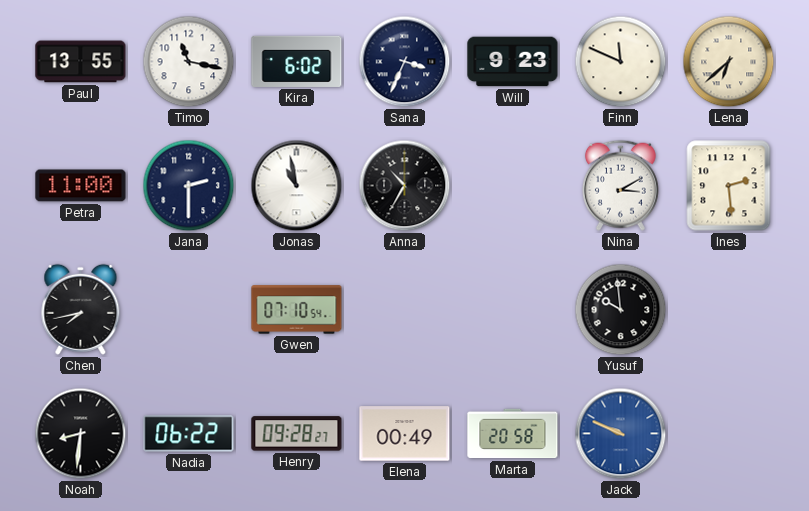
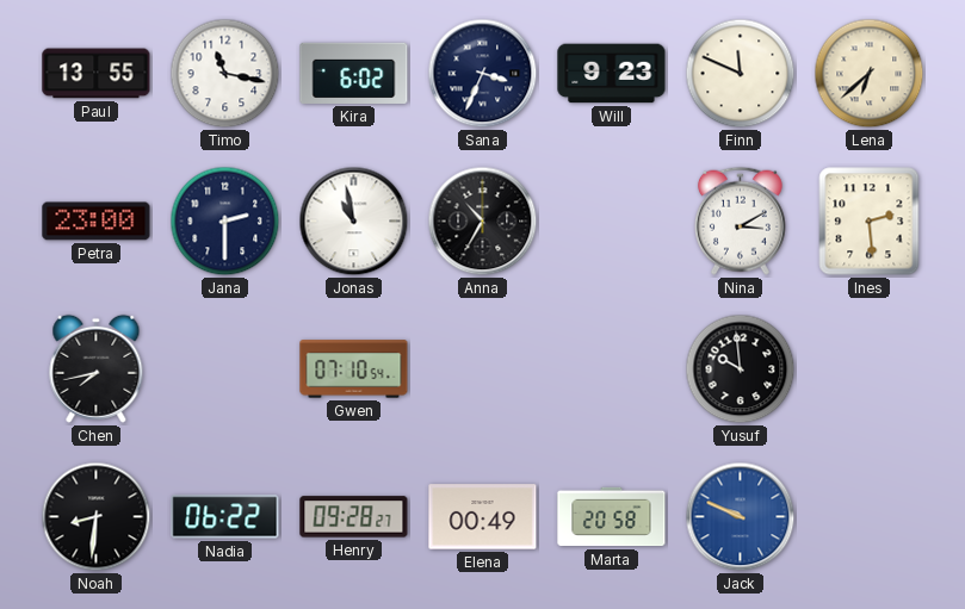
Petra: 11:00 -> 23:00 (97, 222)
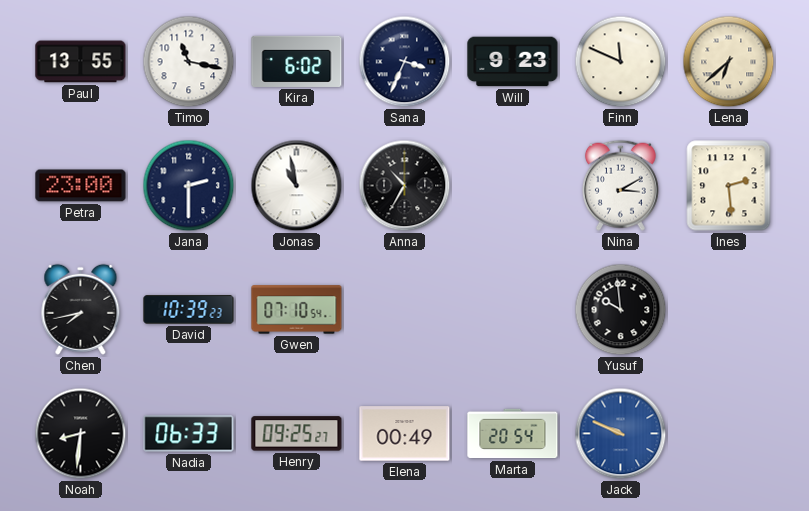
David: none -> 10:39 (189, 310)
Nadia: 06:22 -> 06:33 (189, 434)
Henry: 09:28 -> 09:25 (297, 434)
Marta: 20:58 -> 20:54 (513, 434)
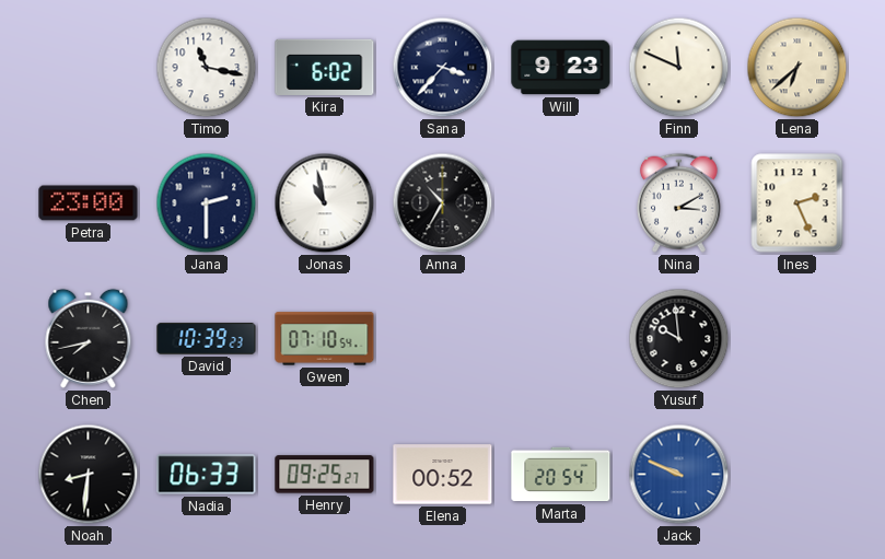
Paul: 13:55 -> none (81, 62)
Sana: 3:34 -> 3:37 (443, 68)
Ines: 2:29 -> 2:26 (797, 203)
Elena: 00:49 -> 00:52 (443, 475)
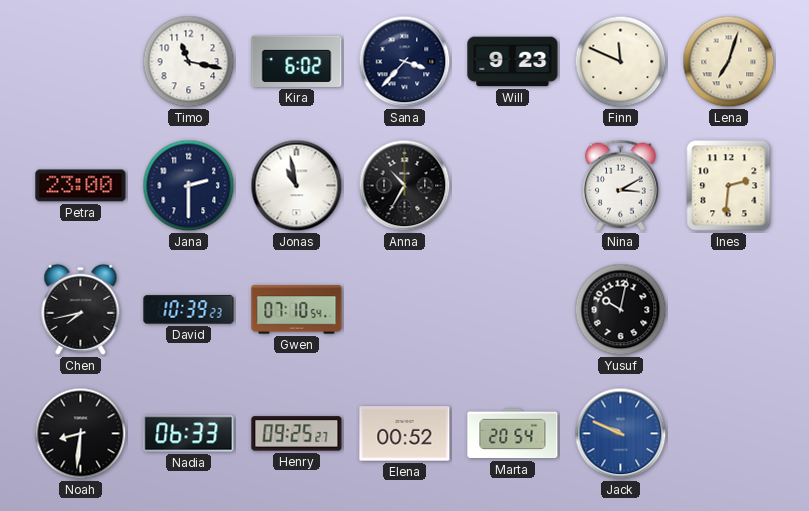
Lena: 6:38 -> 7:03 (729, 62)
Ines: 2:26 -> 2:31 (729, 186)
Yusuf: 9:59 -> 10:02 (621, 310)
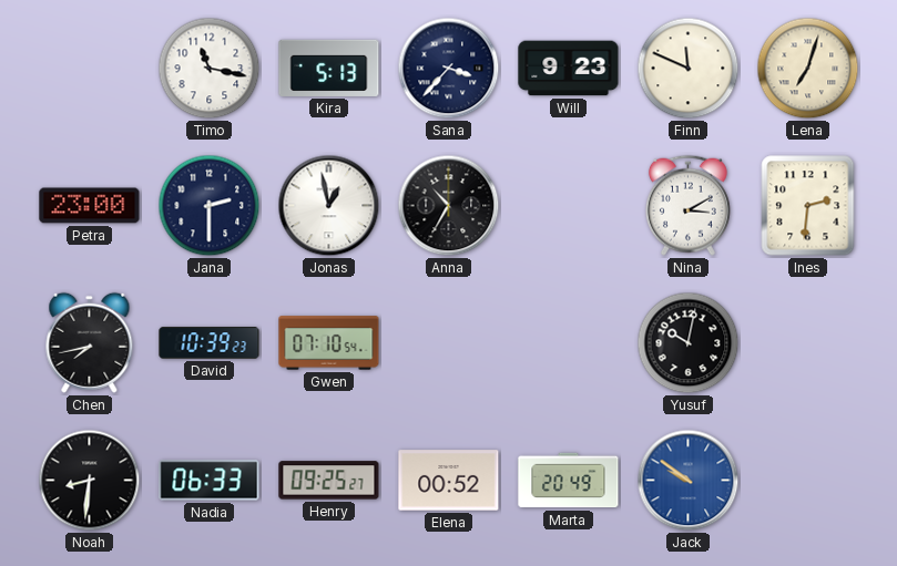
Kira: 6:02 -> 5:13 (329, 68)
Jonas: 10:58 -> 12:58 (329, 206)
Marta: 20:54 -> 20:49 (569, 481)
Jack: 9:49 -> 9:51 (689, 481)
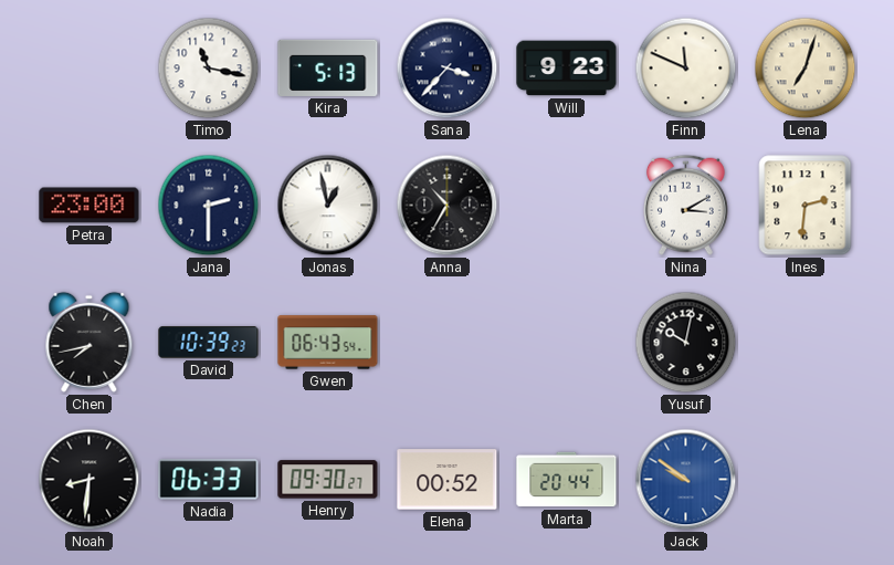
Gwen: 07:10 -> 06:43 (328, 343)
Henry: 09:25 -> 09:30 (328, 480)
Marta: 20:49 -> 20:44 (567, 480)
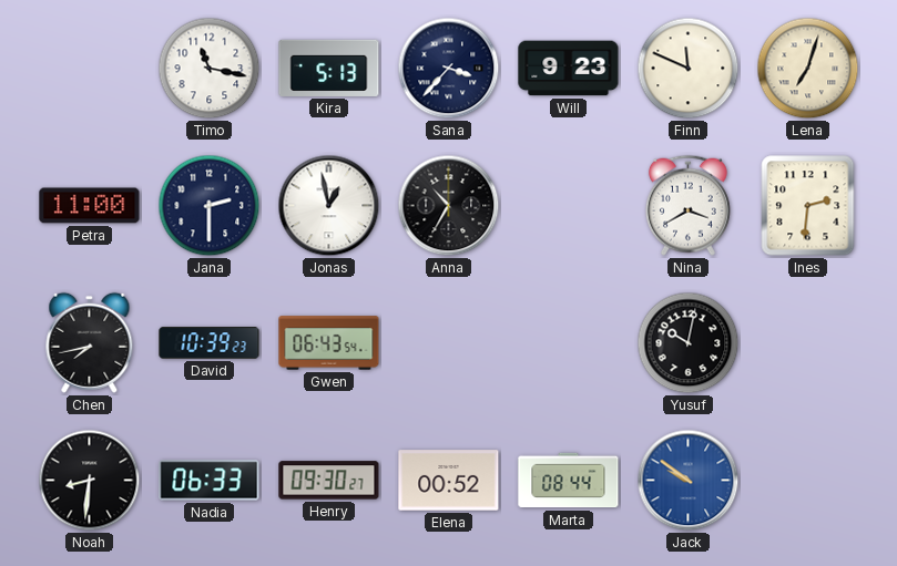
Petra: 23:00 -> 11:00 (90, 206)
Nina: 3:10 -> 3:40 (687, 205)
Marta: 20:44 -> 08:44 (569, 481)
